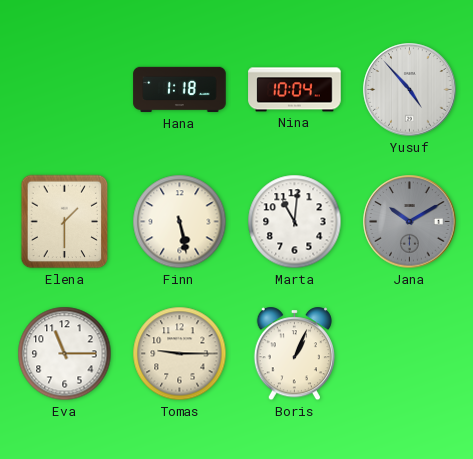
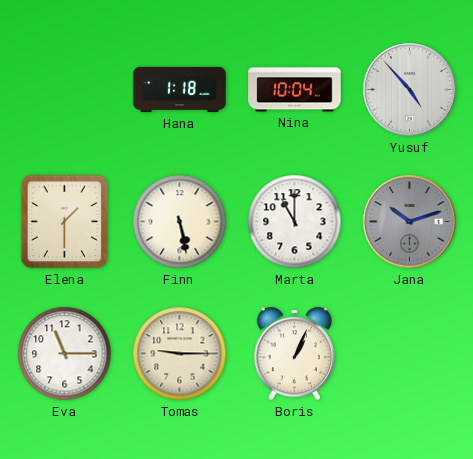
Marta: 11:01 -> 11:00 (295, 222)
Jana: 10:10 -> 10:12 (410, 222)
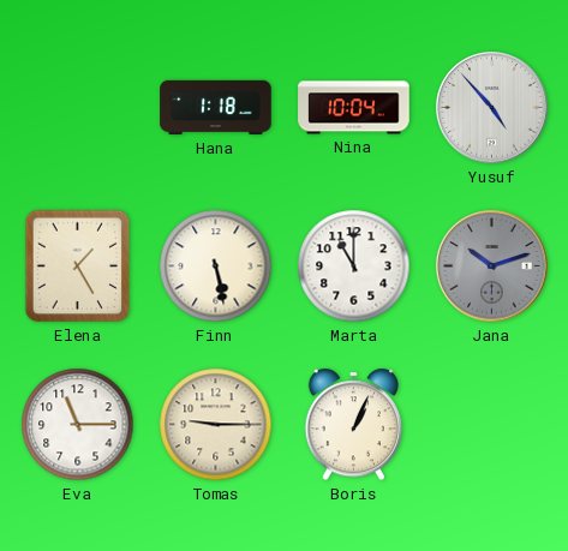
Elena: 1:30 -> 1:25 (78, 266)
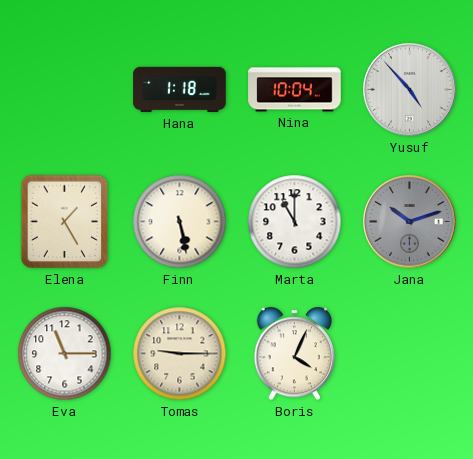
Boris: 1:04 -> 4:04 (294, 354)
